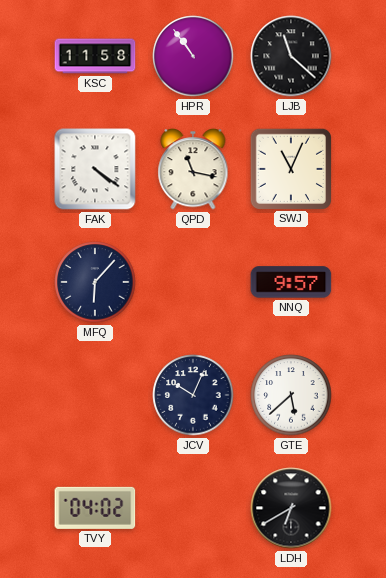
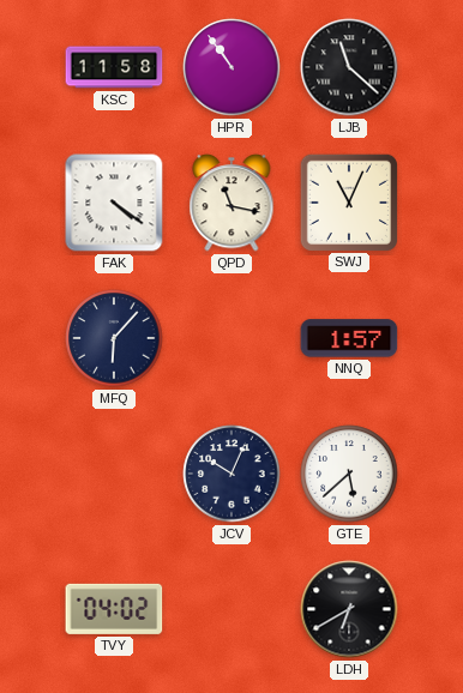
NNQ: 9:57 -> 1:57 (349, 338)
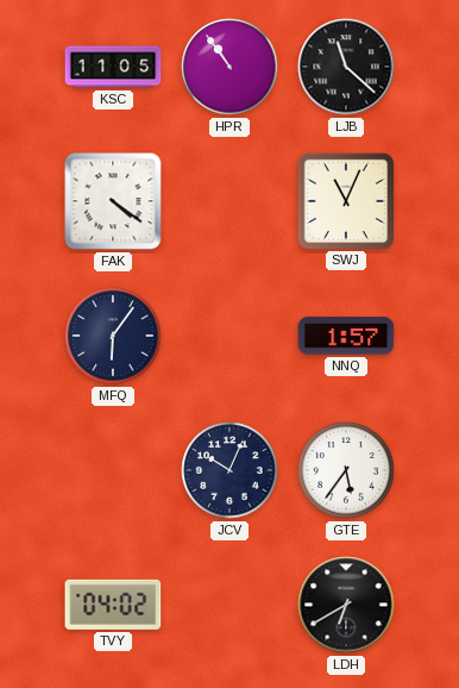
KSC: 11:58 -> 11:05 (113, 67)
QPD: 11:17 -> none (231, 203)
MFQ: 6:07 -> 6:06 (113, 336)
GTE: 5:38 -> 5:36 (346, 470)
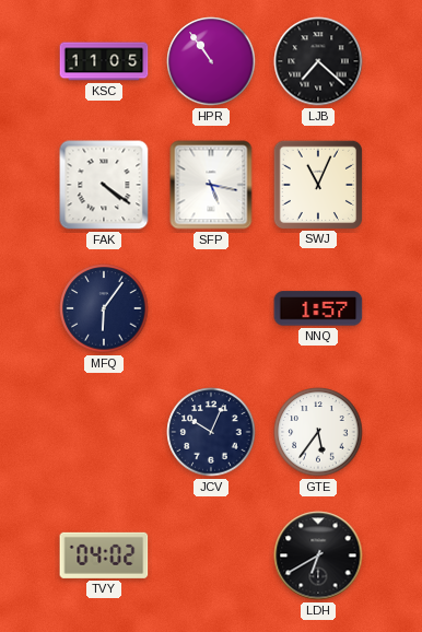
LJB: 11:22 -> 7:22 (318, 61)
SFP: none -> 5:17 (211, 185)
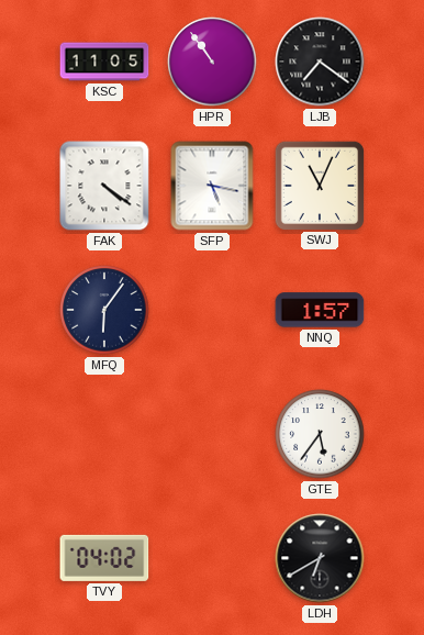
LJB: 7:22 -> 7:21 (320, 62)
JCV: 10:04 -> none (211, 432)
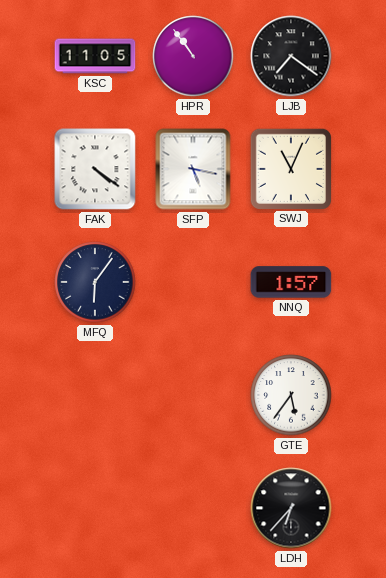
TVY: 04:02 -> none (104, 558)
LDH: 6:40 -> 6:37 (291, 508)
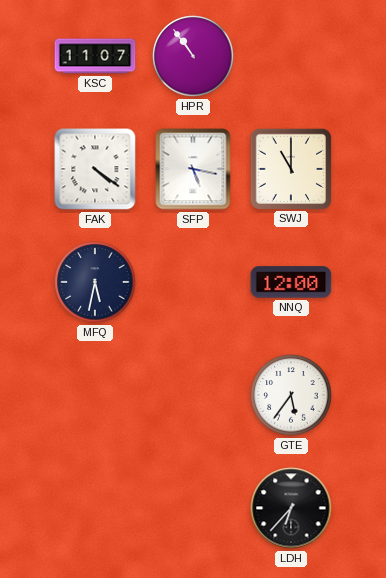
KSC: 11:05 -> 11:07 (95, 56)
LJB: 7:21 -> none (291, 56)
SWJ: 11:04 -> 11:00 (290, 168)
MFQ: 6:06 -> 5:32 (95, 282)
NNQ: 1:57 -> 12:00 (291, 282)
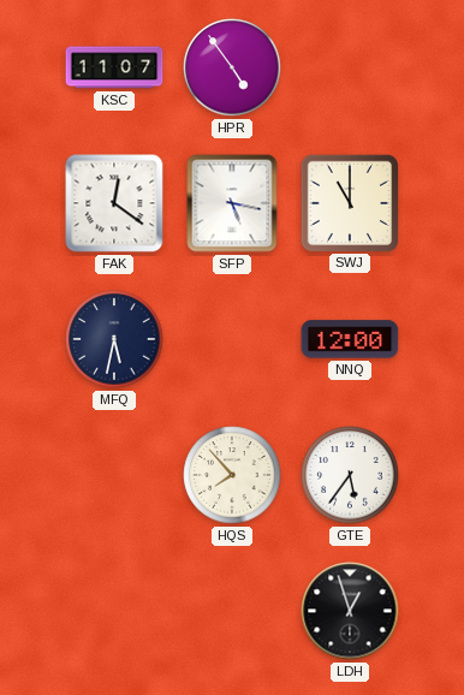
HPR: 10:54 -> 4:54 (232, 67)
FAK: 4:21 -> 12:21 (114, 203)
HQS: none -> 7:53 (232, 475)
LDH: 6:37 -> 12:57 (350, 611)
